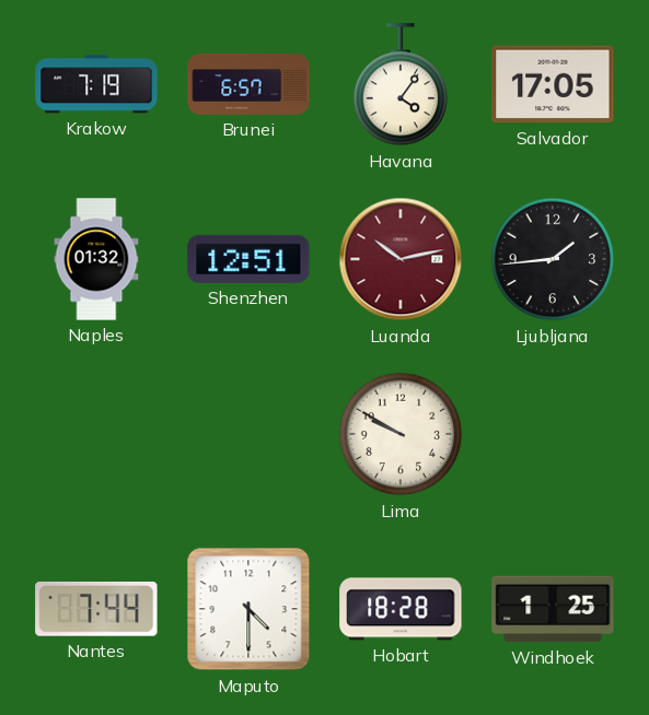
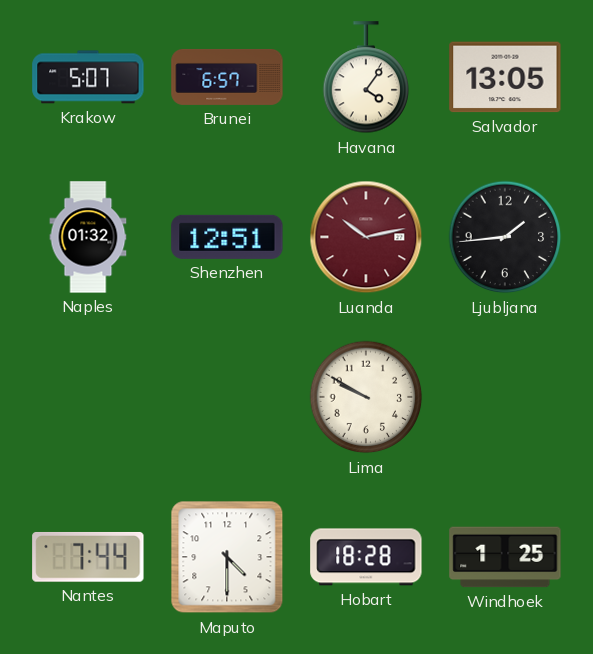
Krakow: 7:19 -> 5:07 (88, 77)
Salvador: 17:05 -> 13:05 (505, 77)
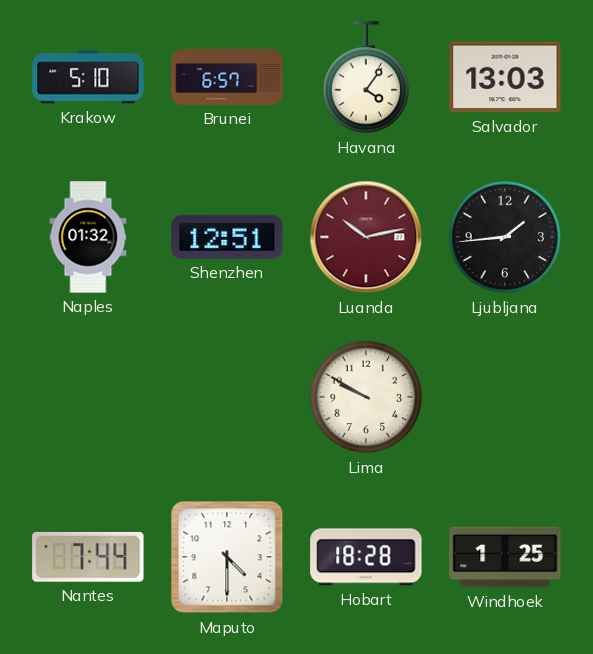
Krakow: 5:07 -> 5:10 (88, 77)
Salvador: 13:05 -> 13:03 (505, 77)
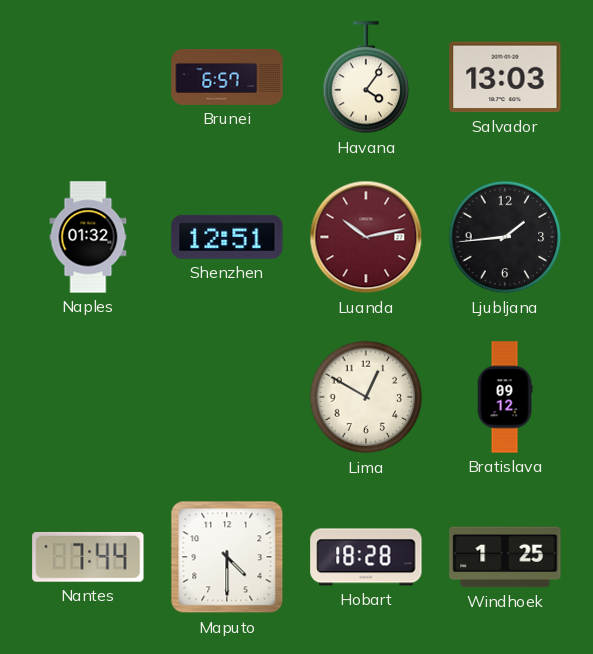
Krakow: 5:10 -> none (88, 77)
Lima: 9:50 -> 12:50 (366, 397)
Bratislava: none -> 09:12 (505, 397)
